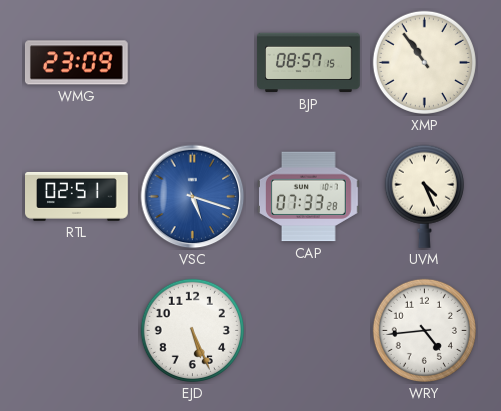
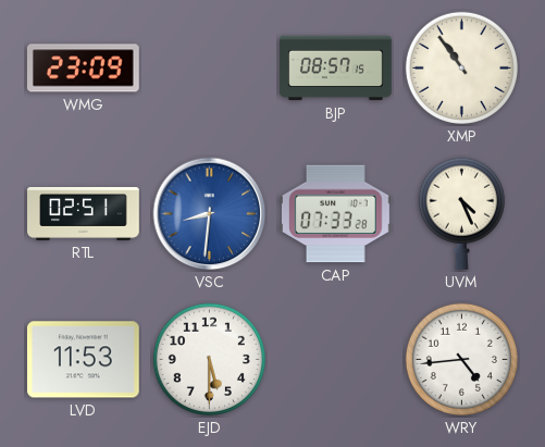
VSC: 5:18 -> 8:31 (210, 214)
LVD: none -> 11:53 (83, 360)
EJD: 5:26 -> 5:30 (209, 359)
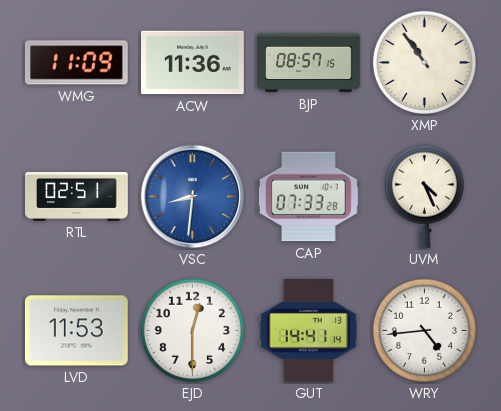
WMG: 23:09 -> 11:09 (76, 63)
ACW: none -> 11:36 (193, 63)
EJD: 5:30 -> 12:30 (192, 330)
GUT: none -> 14:41 (309, 331)
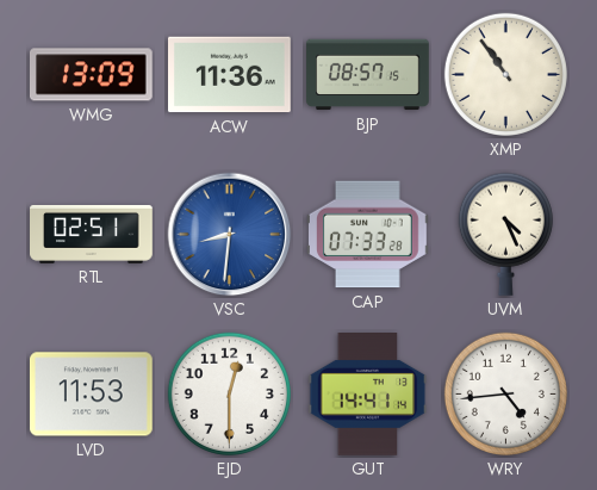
WMG: 11:09 -> 13:09 (91, 75)
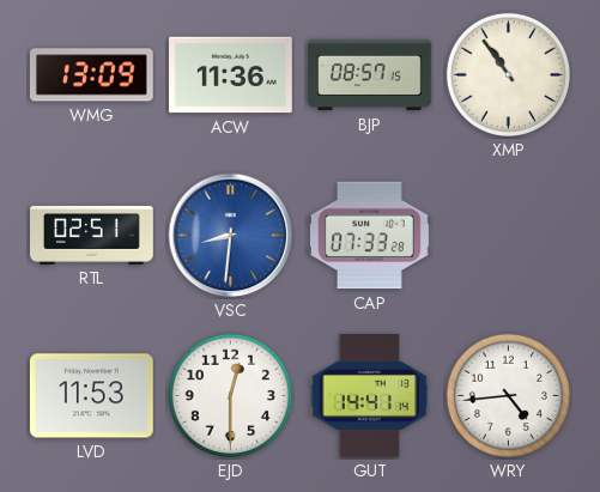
UVM: 4:26 -> none (505, 234)
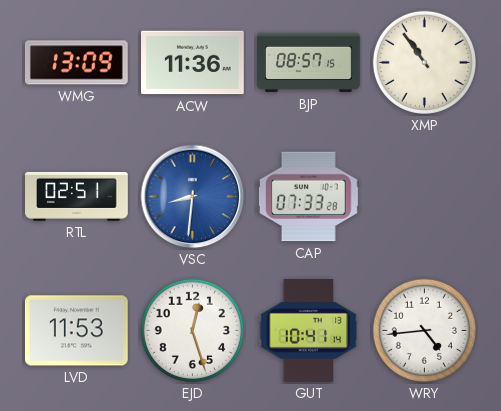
EJD: 12:30 -> 12:27 (192, 330)
GUT: 14:41 -> 10:41 (309, 331)
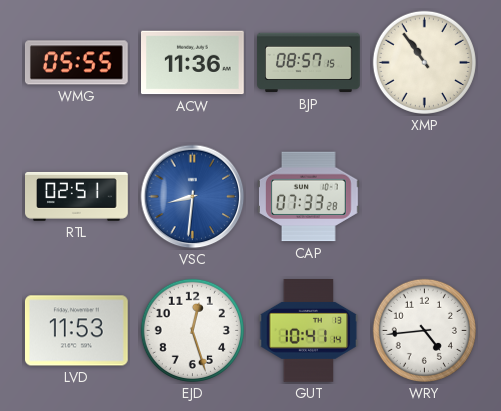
WMG: 13:09 -> 05:55 (76, 63)
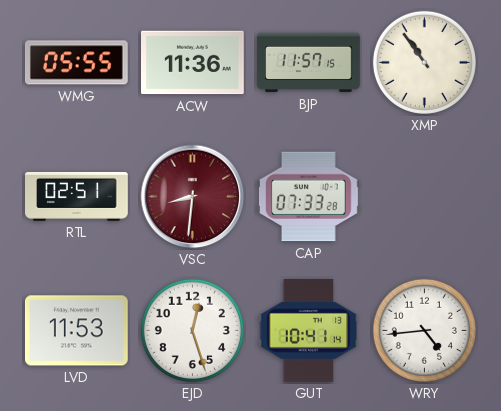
BJP: 08:57 -> 11:57 (309, 63)
VSC dial: blue -> burgundy (193, 197)
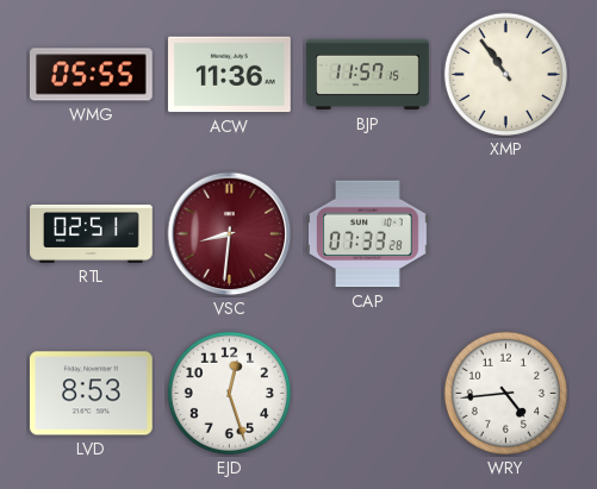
LVD: 11:53 -> 8:53 (91, 394)
GUT: 10:41 -> none (309, 331)
